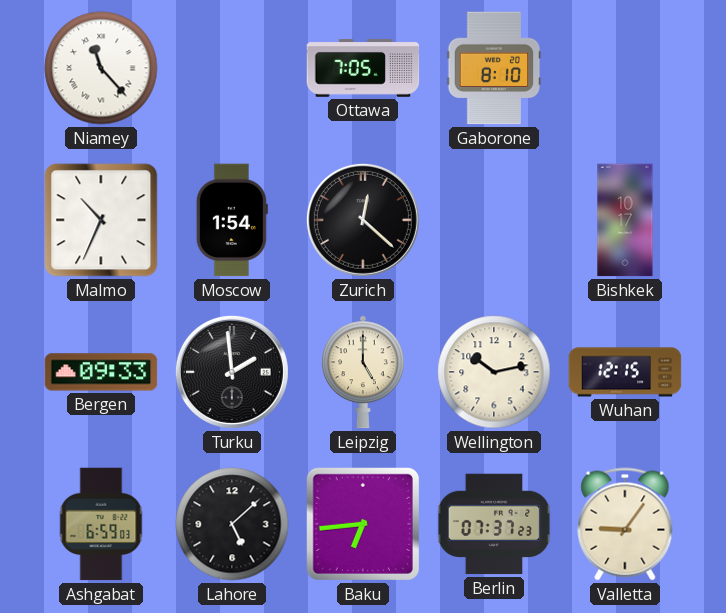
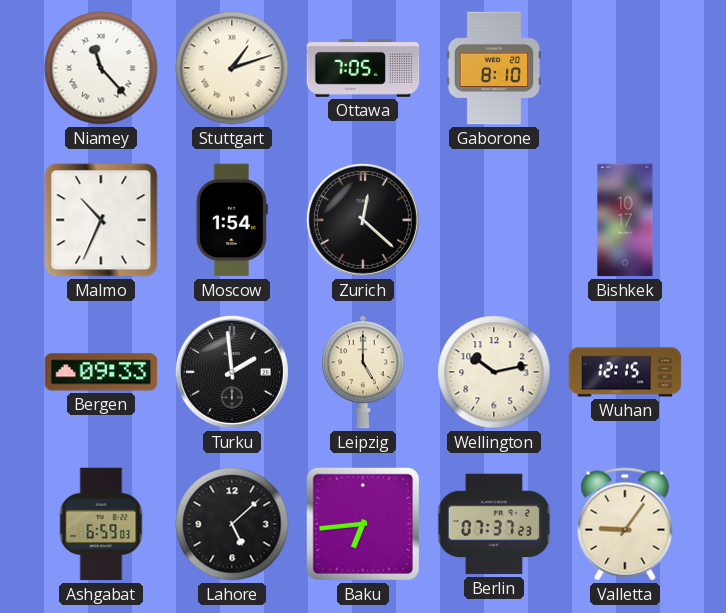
Stuttgart: none -> 1:12 (232, 68)
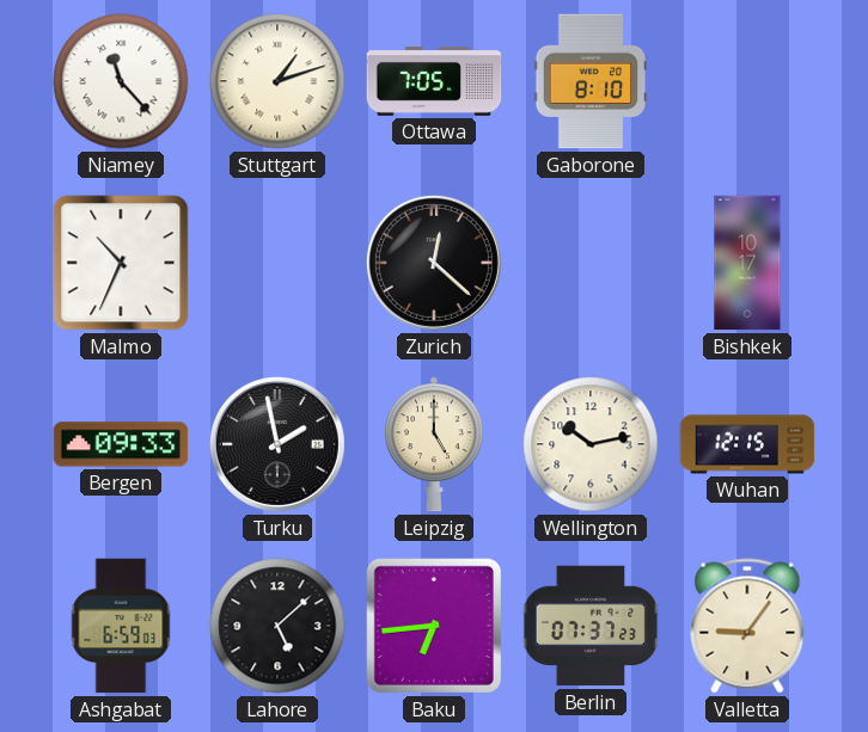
Moscow: 1:54 -> none (232, 220)
Turku: 1:59 -> 1:58 (277, 444)
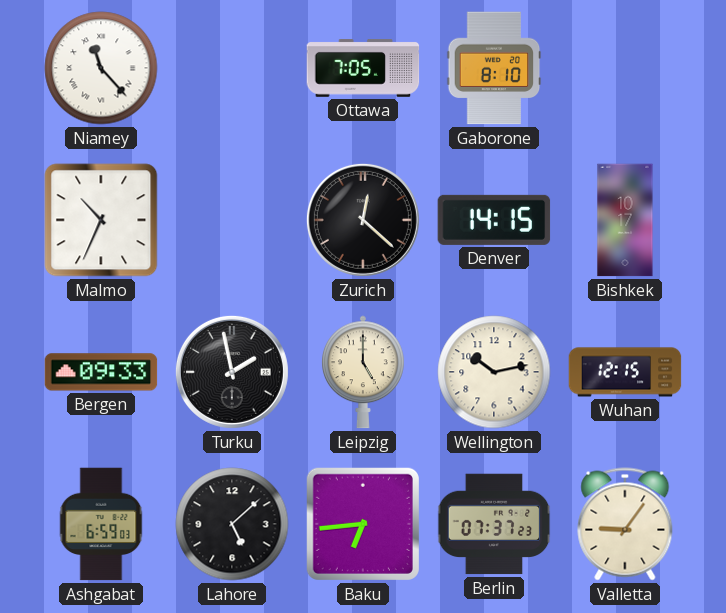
Stuttgart: 1:12 -> none (277, 81)
Denver: none -> 14:15 (494, 220)
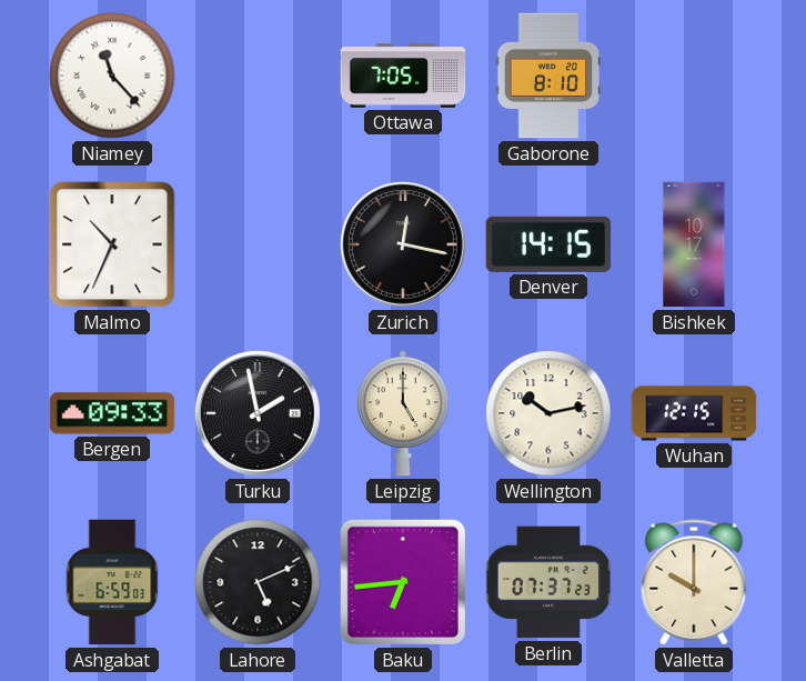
Zurich: 12:22 -> 12:17 (403, 244)
Lahore: 5:08 -> 5:11 (258, 582)
Valletta: 9:06 -> 10:00 (694, 582)
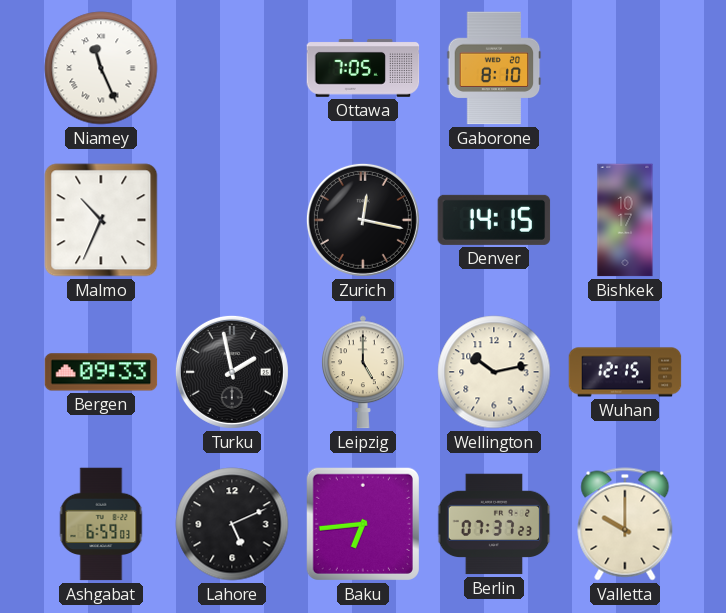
Niamey: 11:23 -> 11:26 (101, 68)
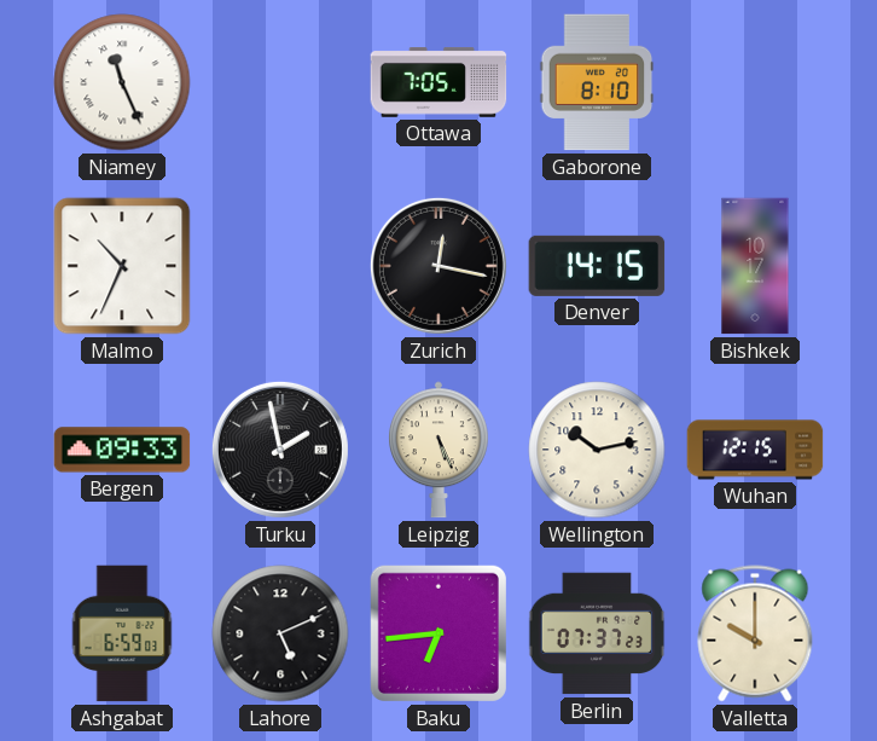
Leipzig: 5:00 -> 5:26 (440, 450)
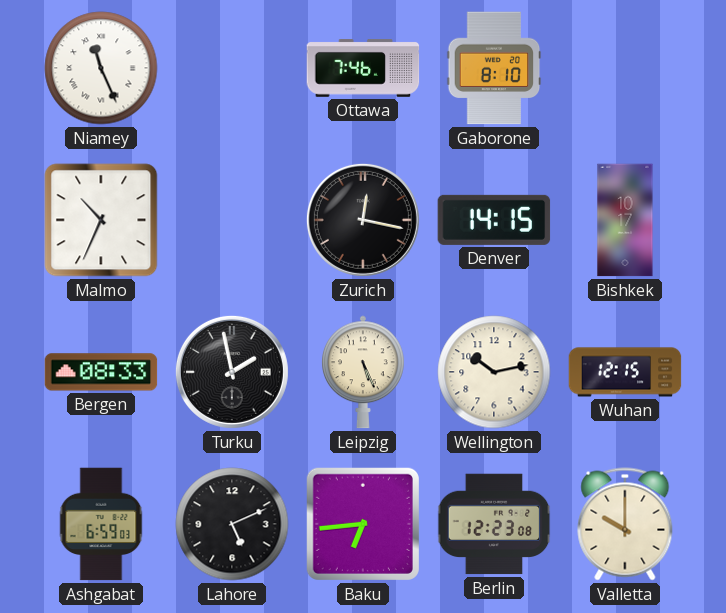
Ottawa: 7:05 -> 7:46 (363, 69)
Bergen: 09:33 -> 08:33 (101, 372)
Berlin: 07:37 -> 12:23 (494, 524)
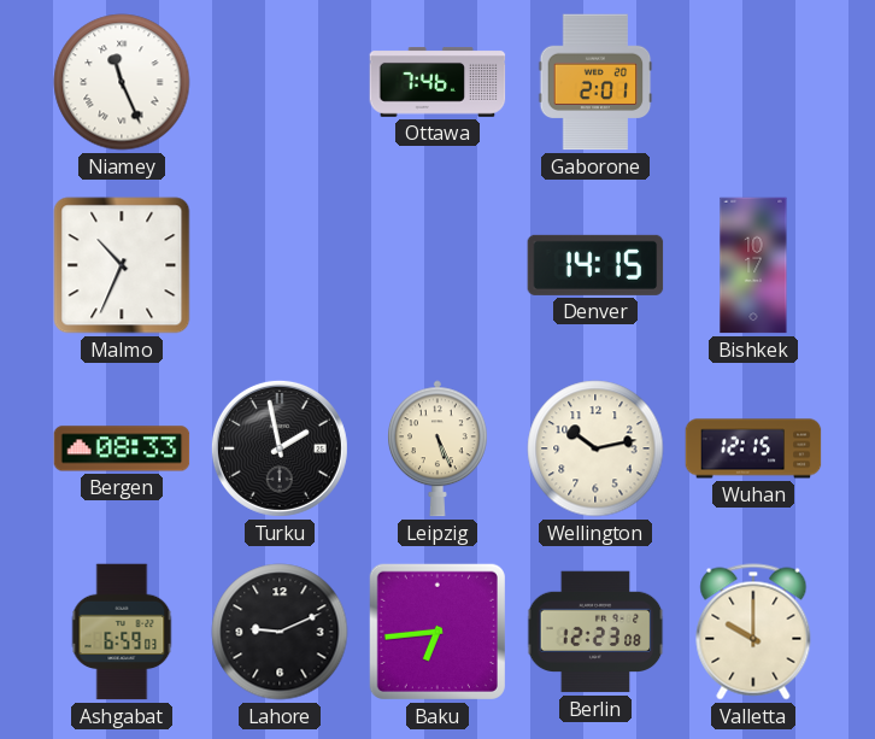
Gaborone: 8:10 -> 2:01 (595, 82)
Zurich: 12:17 -> none (363, 220)
Lahore: 5:11 -> 9:11 (280, 632)
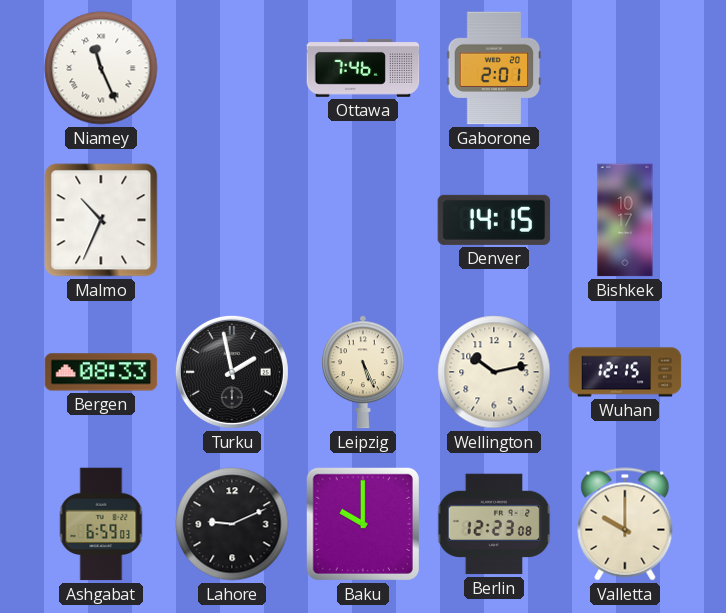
Baku: 6:44 -> 10:00 (363, 524)
